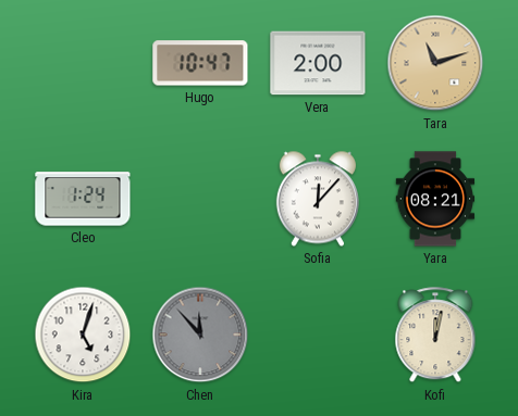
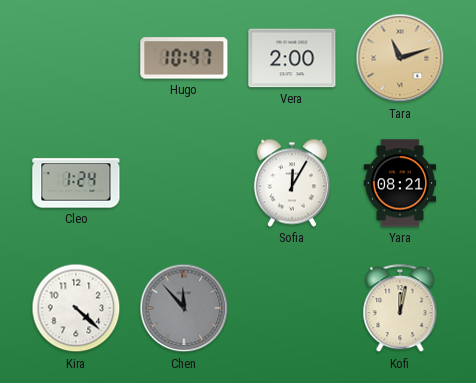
Sofia: 12:07 -> 12:05 (292, 183)
Kira: 5:03 -> 4:22 (76, 308)
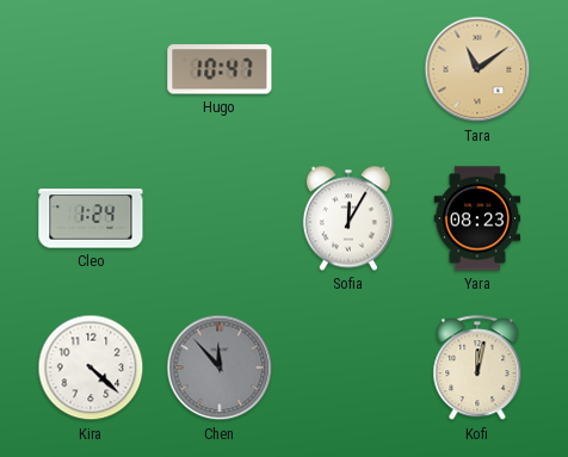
Vera: 2:00 -> none (292, 58)
Tara: 11:12 -> 11:09 (477, 69)
Yara: 08:21 -> 08:23 (477, 218)
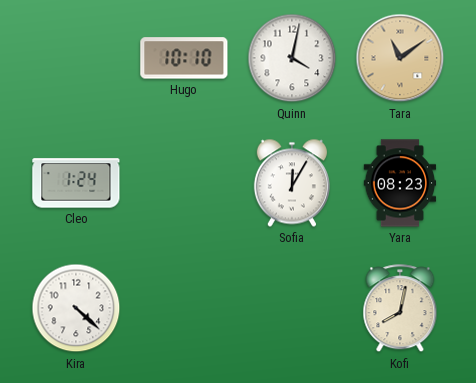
Hugo: 10:47 -> 10:10 (184, 58)
Quinn: none -> 4:02 (292, 58)
Chen: 11:53 -> none (220, 368)
Kofi: 12:02 -> 8:02 (400, 309)
